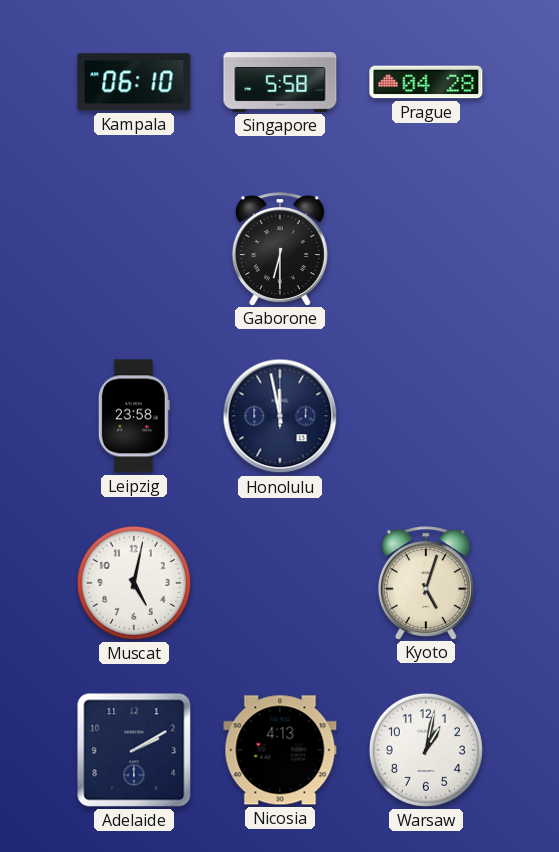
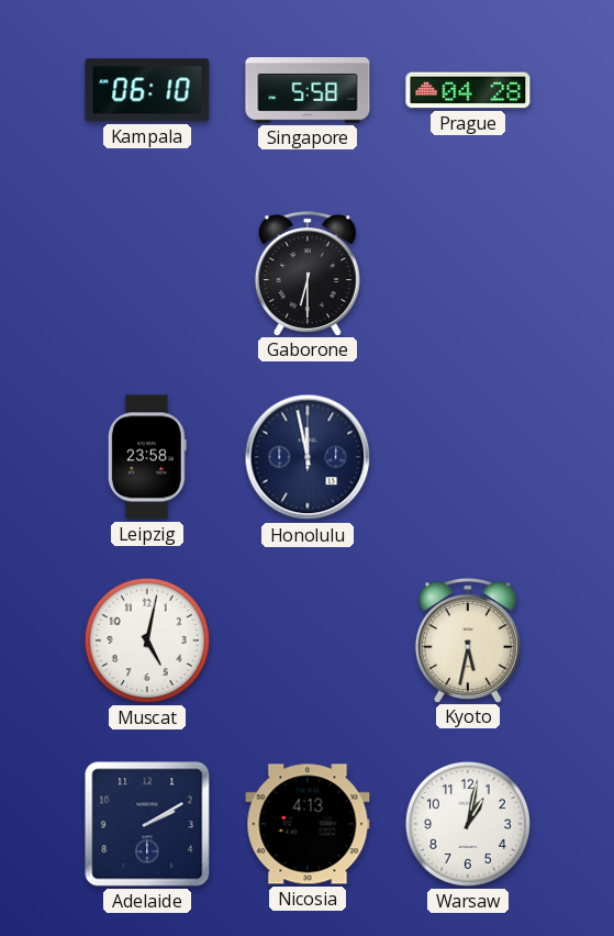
Kyoto: 5:03 -> 5:32 (468, 640)
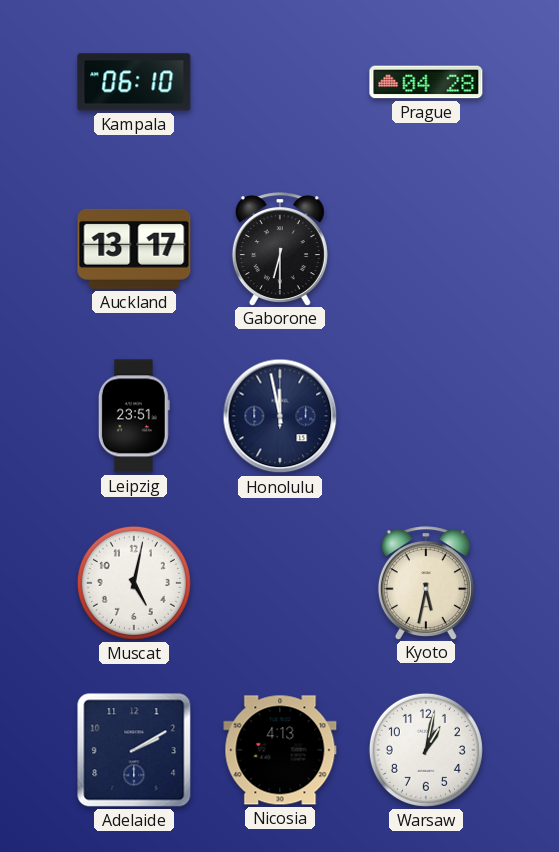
Singapore: 5:58 -> none (308, 90)
Auckland: none -> 13:17 (134, 249)
Leipzig: 23:58 -> 23:51 (134, 416)
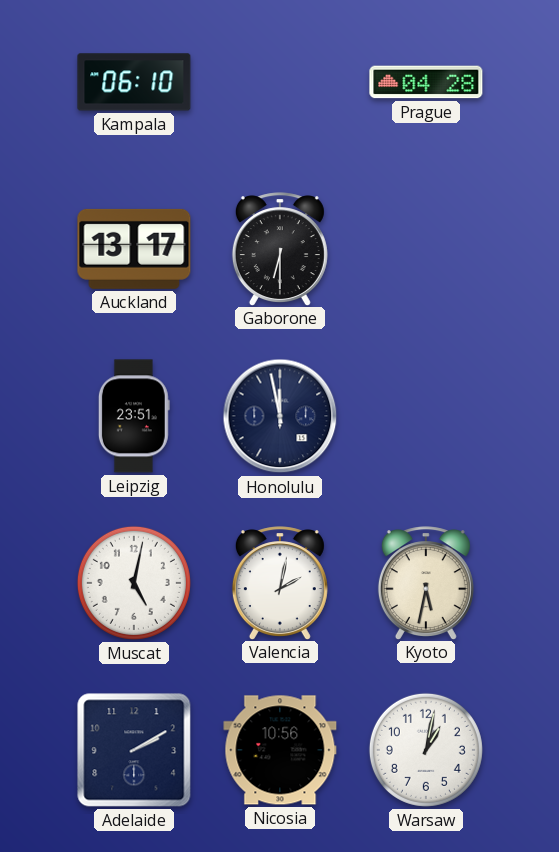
Valencia: none -> 2:02 (280, 583)
Nicosia: 4:13 -> 10:56 (280, 750)
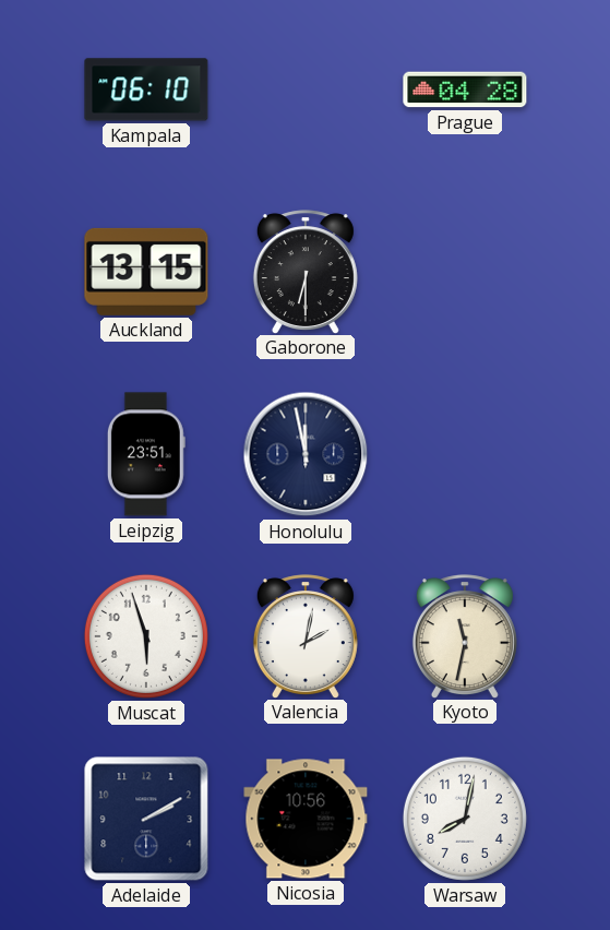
Auckland: 13:17 -> 13:15 (146, 272)
Muscat: 5:02 -> 5:57 (146, 636)
Kyoto: 5:32 -> 11:32 (465, 636)
Warsaw: 1:02 -> 8:02 (465, 819)
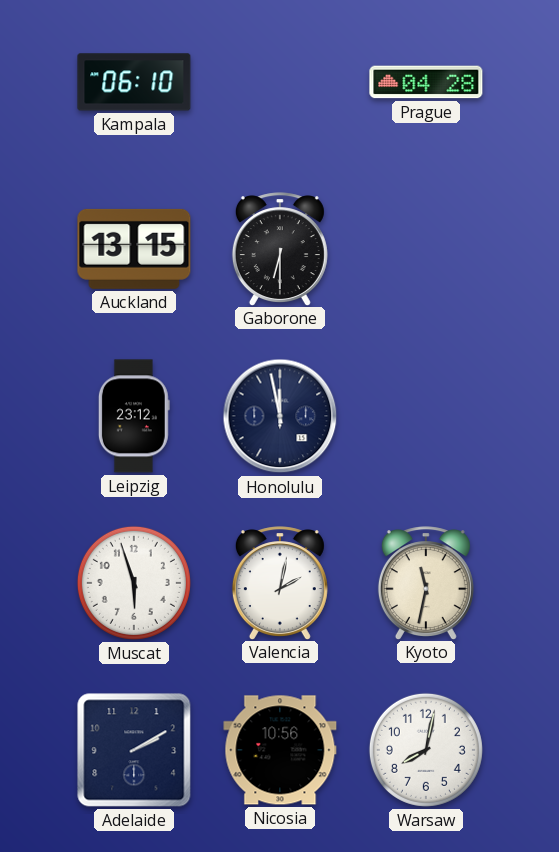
Leipzig: 23:51 -> 23:12 (134, 416)
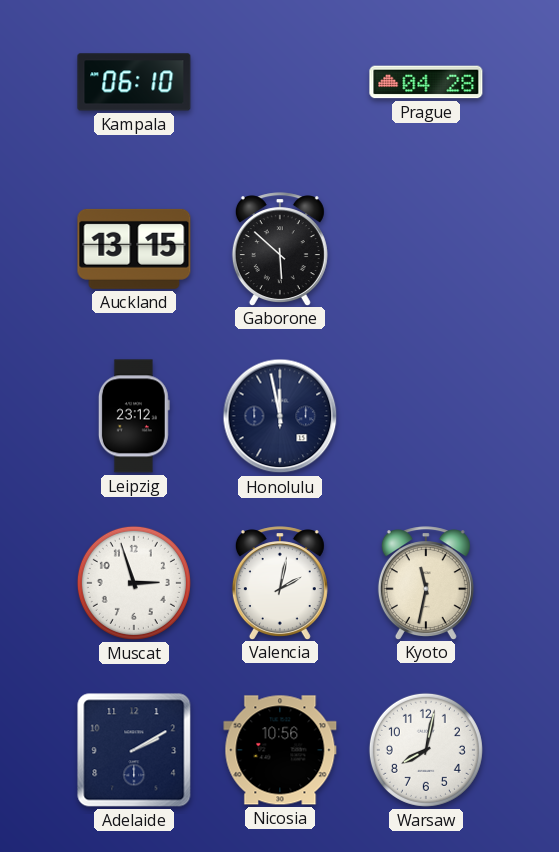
Gaborone: 6:30 -> 5:52 (280, 249)
Muscat: 5:57 -> 2:57 (134, 583)
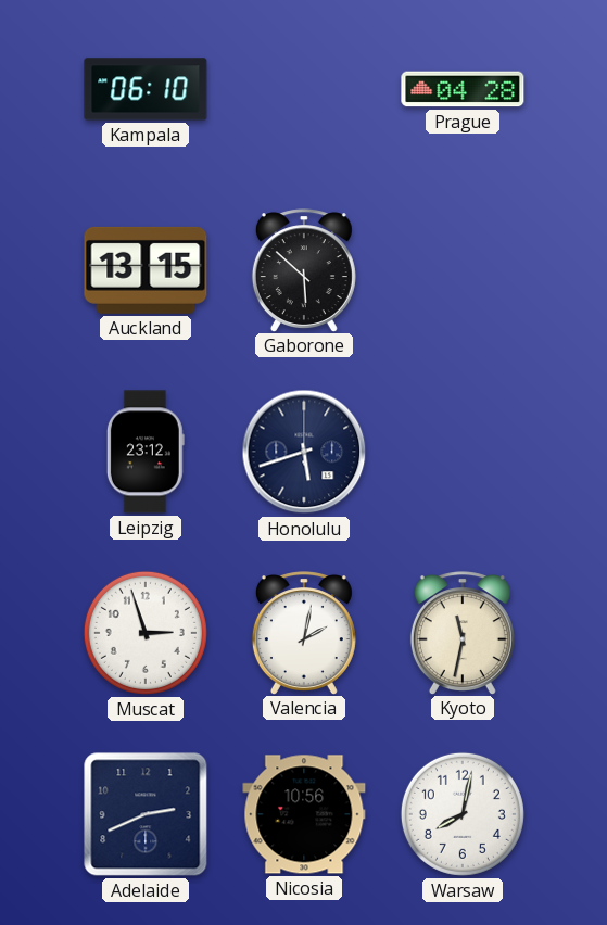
Honolulu: 11:58 -> 5:42 (304, 452)
Adelaide: 2:10 -> 2:41 (146, 814)
